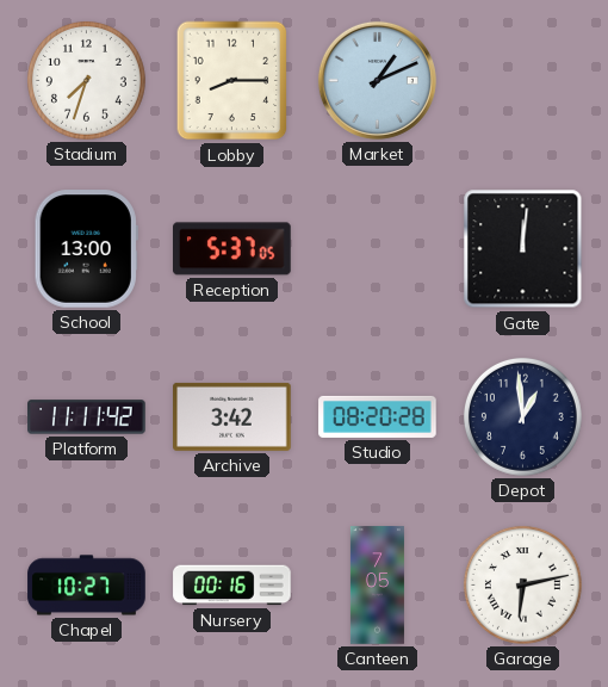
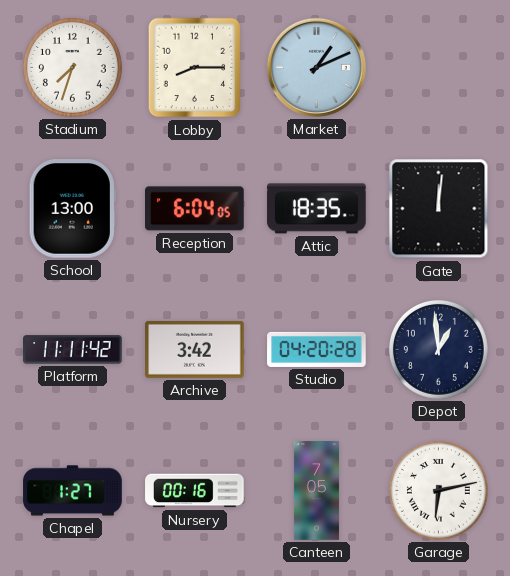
Reception: 5:37 -> 6:04 (195, 209)
Attic: none -> 18:35 (317, 209)
Studio: 08:20 -> 04:20 (317, 349)
Chapel: 10:27 -> 1:27 (73, 491)
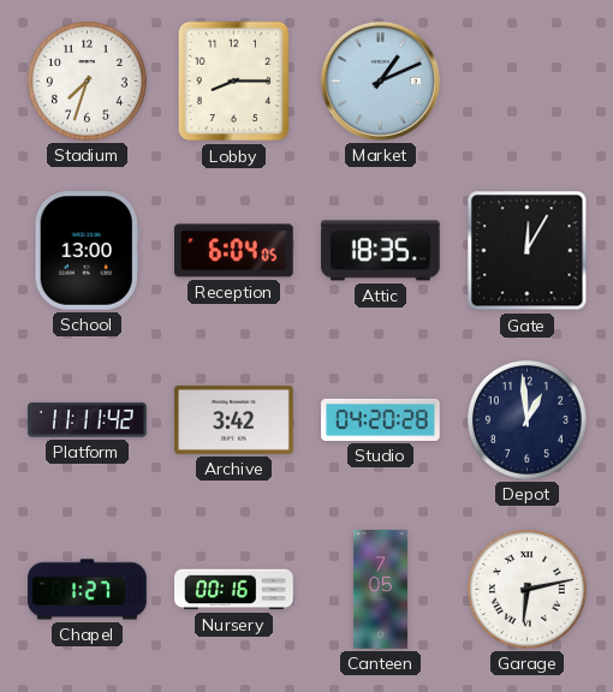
Gate: 12:01 -> 12:05 (528, 251)
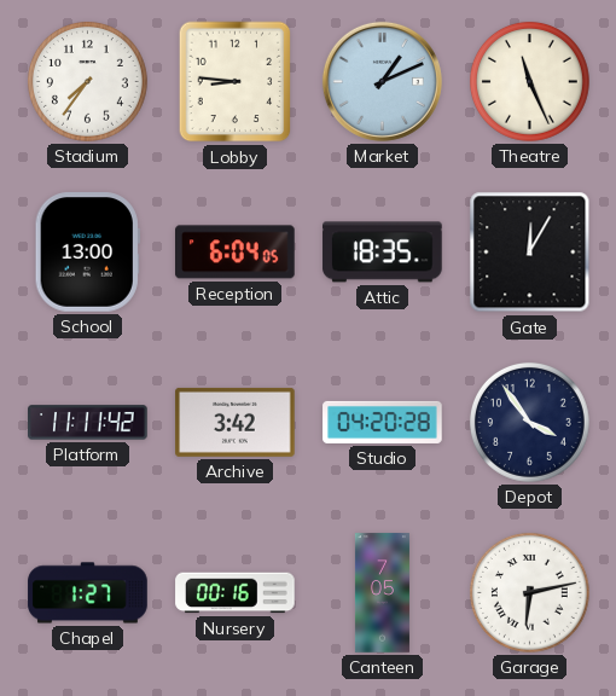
Stadium: 7:33 -> 7:36 (87, 81)
Lobby: 8:15 -> 8:46 (236, 82)
Theatre: none -> 11:26 (529, 81)
Depot: 12:59 -> 3:54 (529, 422)
